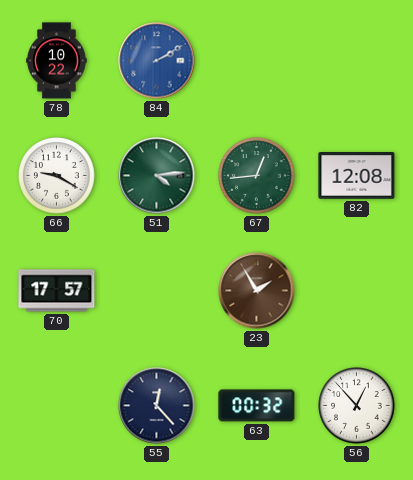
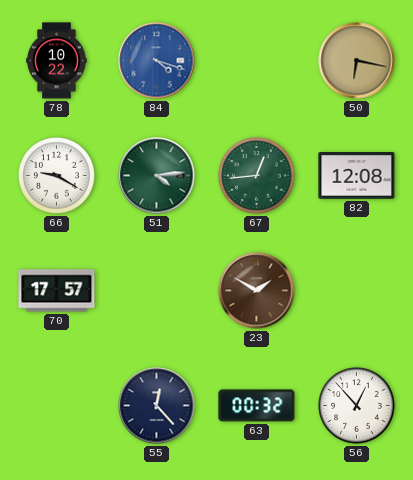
84: 2:10 -> 4:18 (157, 61)
50: none -> 6:17 (357, 61)
23: 1:55 -> 1:50 (257, 291)
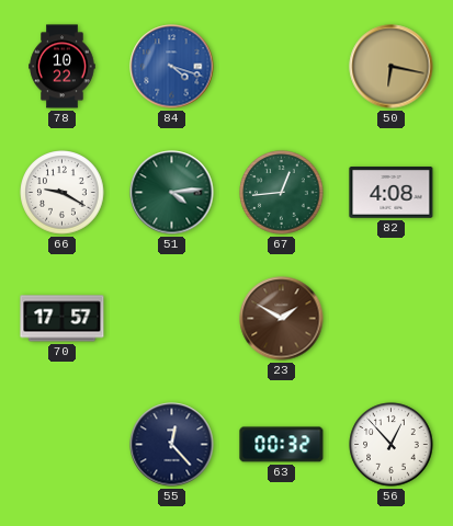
82: 12:08 -> 4:08 (392, 193)
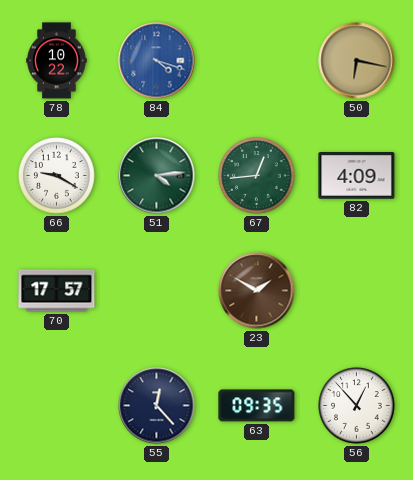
82: 4:08 -> 4:09 (357, 176)
63: 00:32 -> 09:35 (257, 406)
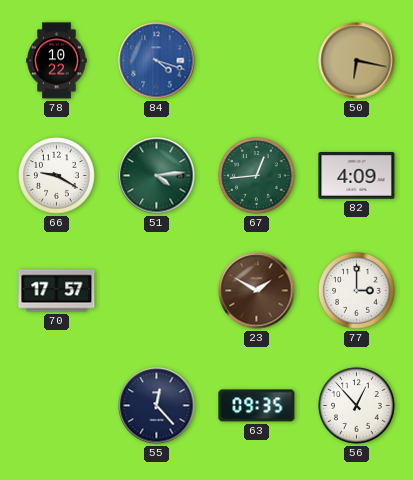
77: none -> 3:00 (357, 291)
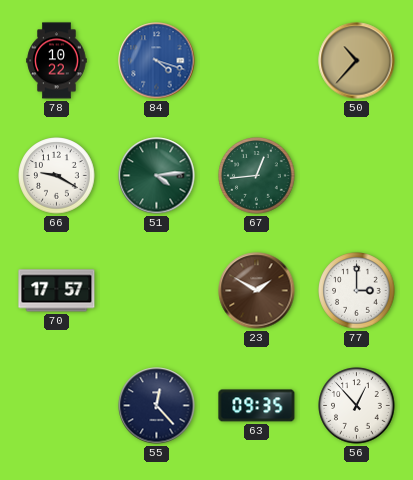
50: 6:17 -> 10:37 (357, 61)
82: 4:09 -> none (357, 176)
